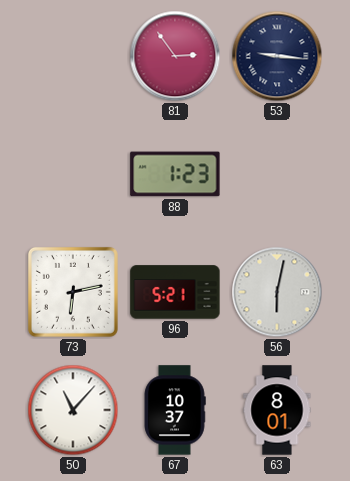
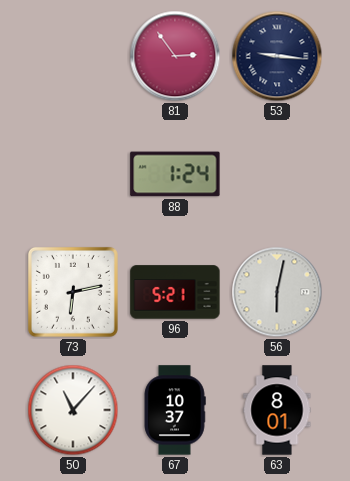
88: 1:23 -> 1:24 (175, 174)
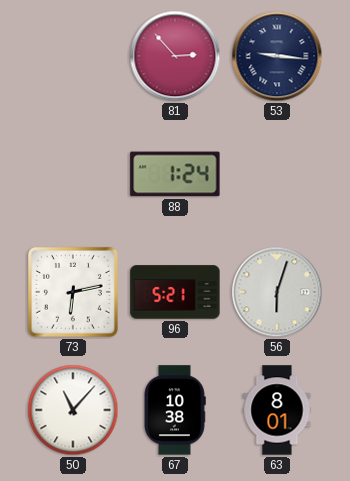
81: 2:54 -> 2:53 (175, 56)
56: 6:02 -> 6:03 (277, 292)
67: 10:37 -> 10:38 (175, 410)
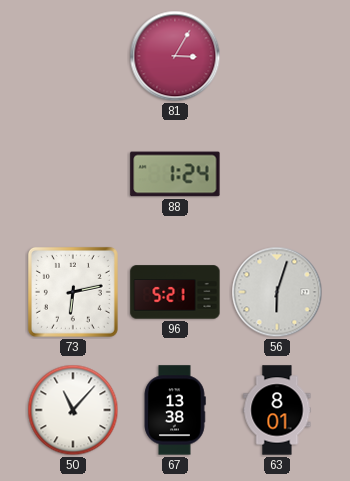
81: 2:53 -> 3:05 (175, 56)
53: 9:16 -> none (277, 56)
67: 10:38 -> 13:38 (175, 410)
